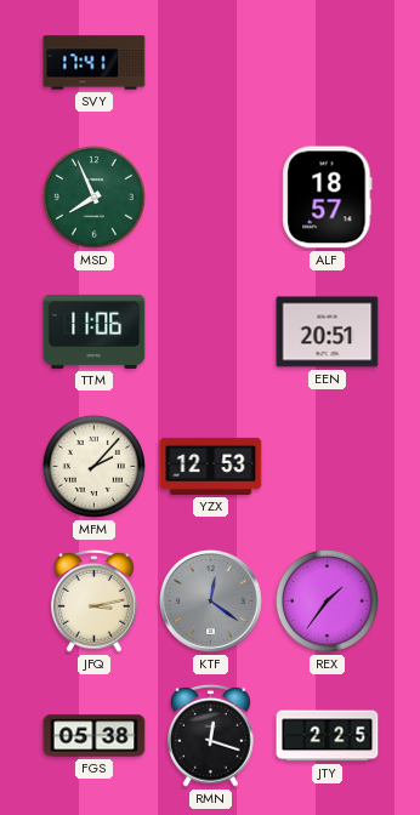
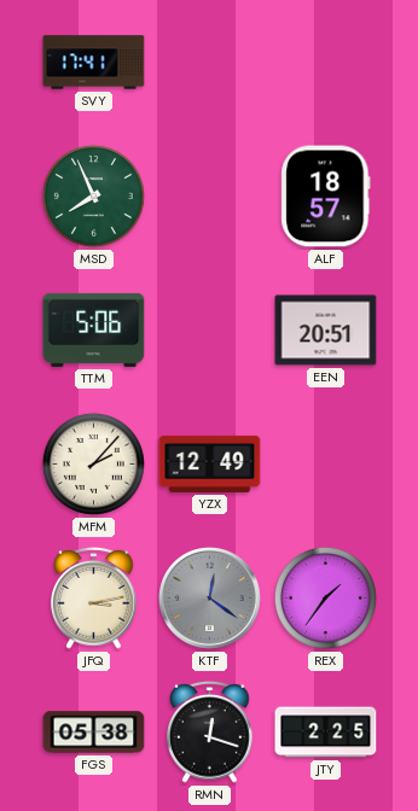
TTM: 11:06 -> 5:06 (94, 329)
YZX: 12:53 -> 12:49 (210, 463)
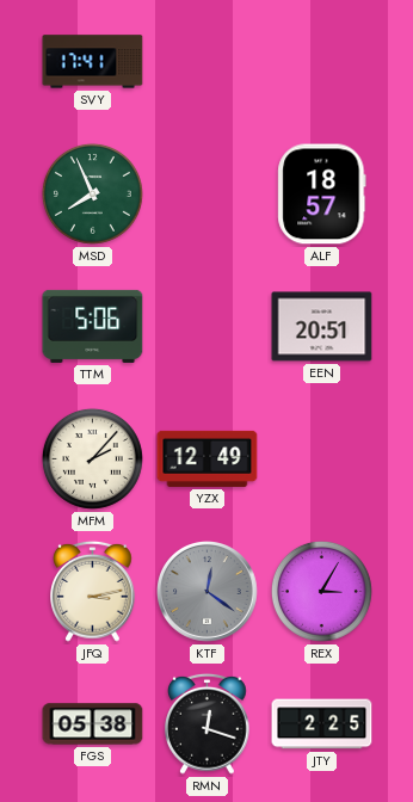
REX: 1:36 -> 3:05 (321, 591)
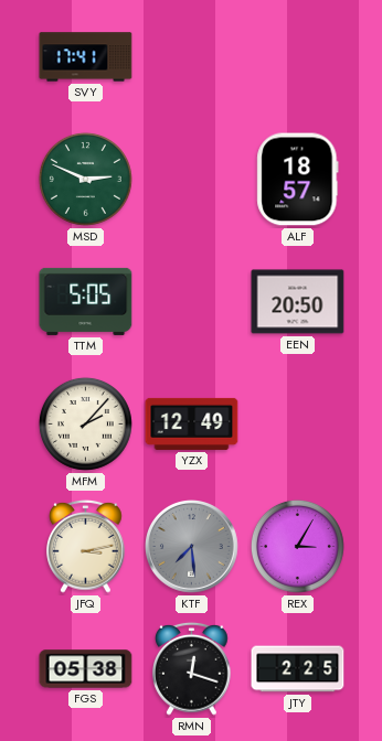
MSD: 7:56 -> 2:49 (85, 179)
TTM: 5:06 -> 5:05 (86, 301)
EEN: 20:51 -> 20:50 (298, 302)
KTF: 12:21 -> 7:29 (192, 547)
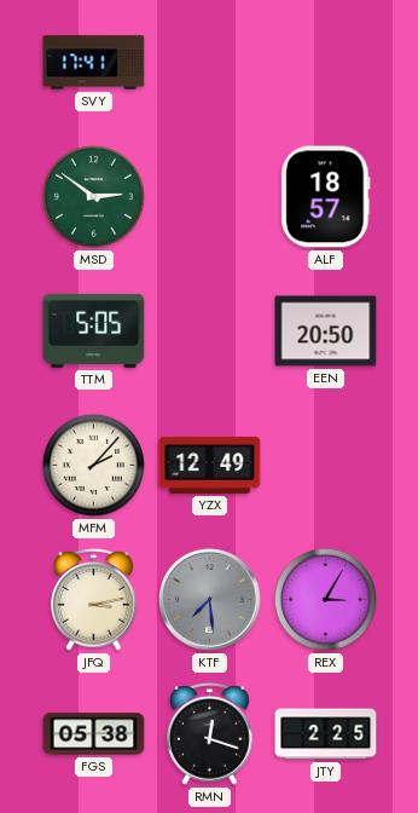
MSD: 2:49 -> 2:51 (93, 196)
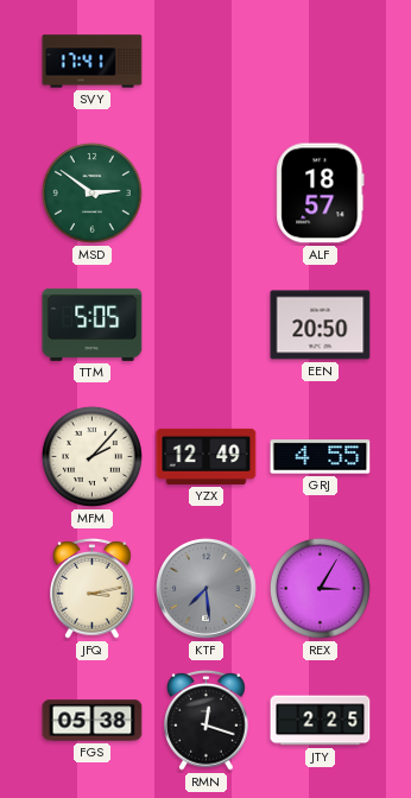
GRJ: none -> 4:55 (321, 457)
